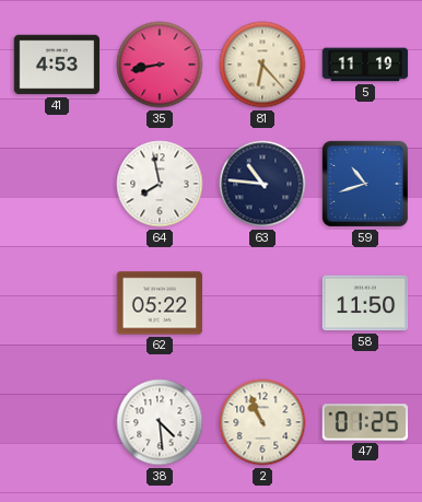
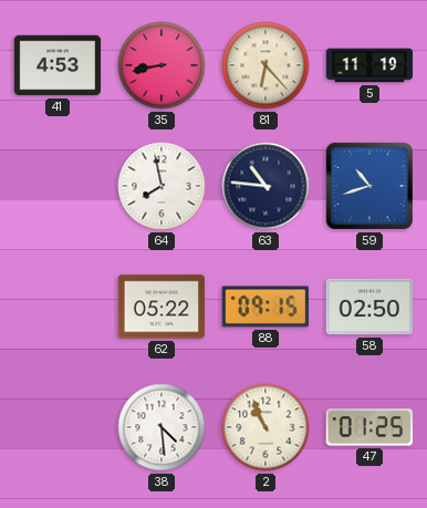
88: none -> 09:15 (265, 307)
58: 11:50 -> 02:50 (369, 307)
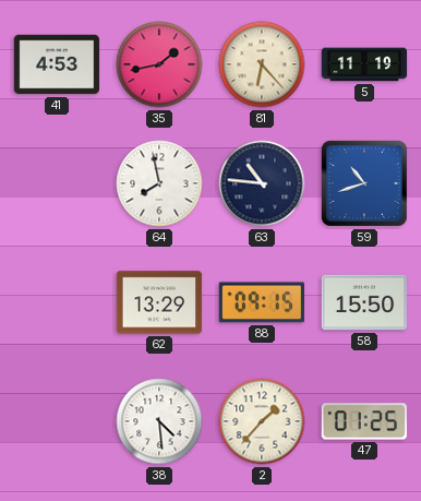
35: 8:43 -> 1:43 (159, 64)
62: 05:22 -> 13:29 (159, 302)
58: 02:50 -> 15:50 (364, 302)
2: 10:56 -> 1:37 (262, 421)
